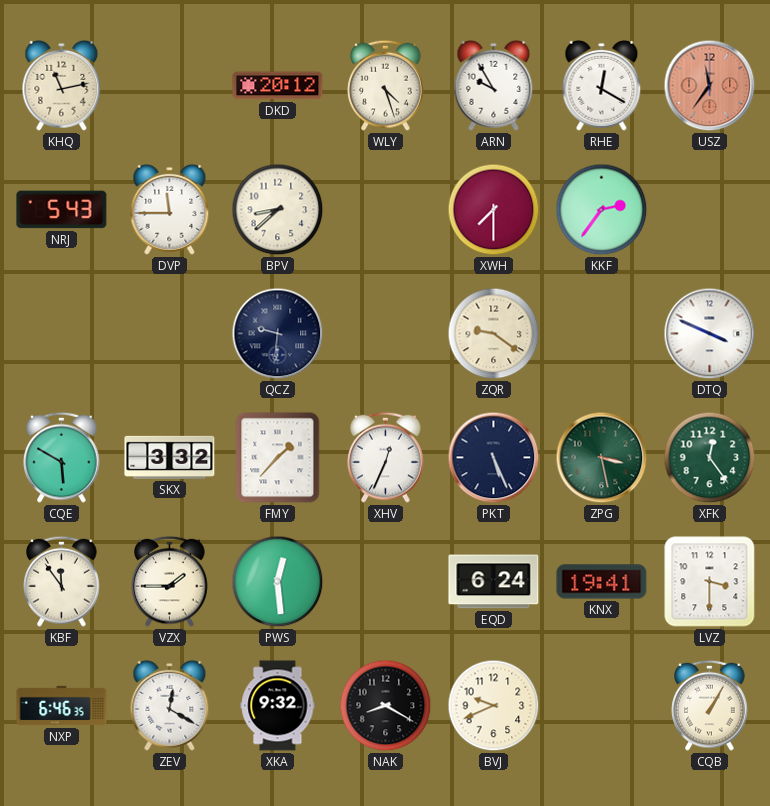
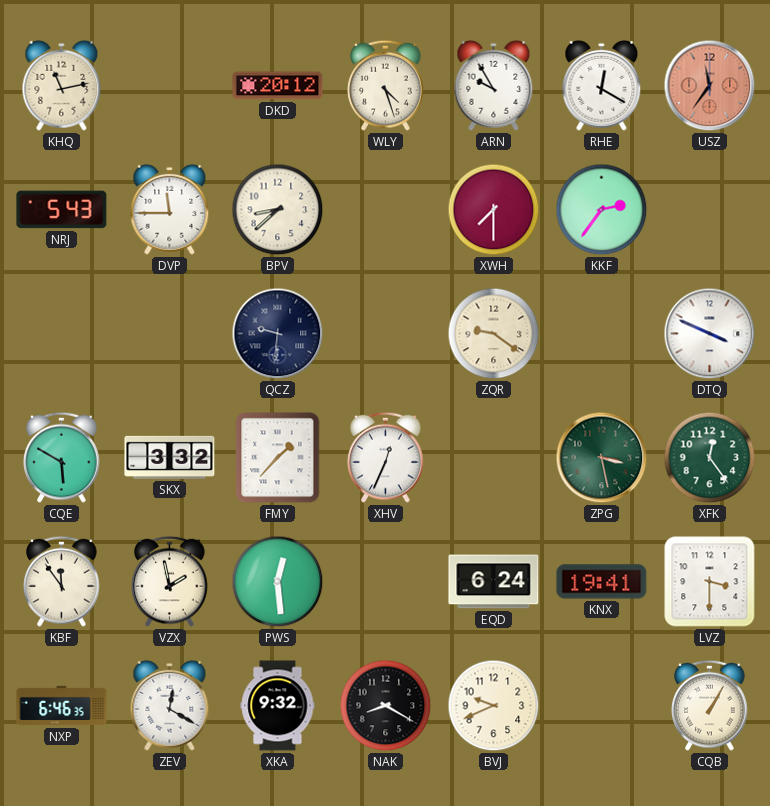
PKT: 5:26 -> none (494, 458)
VZX: 1:45 -> 1:58 (170, 581)
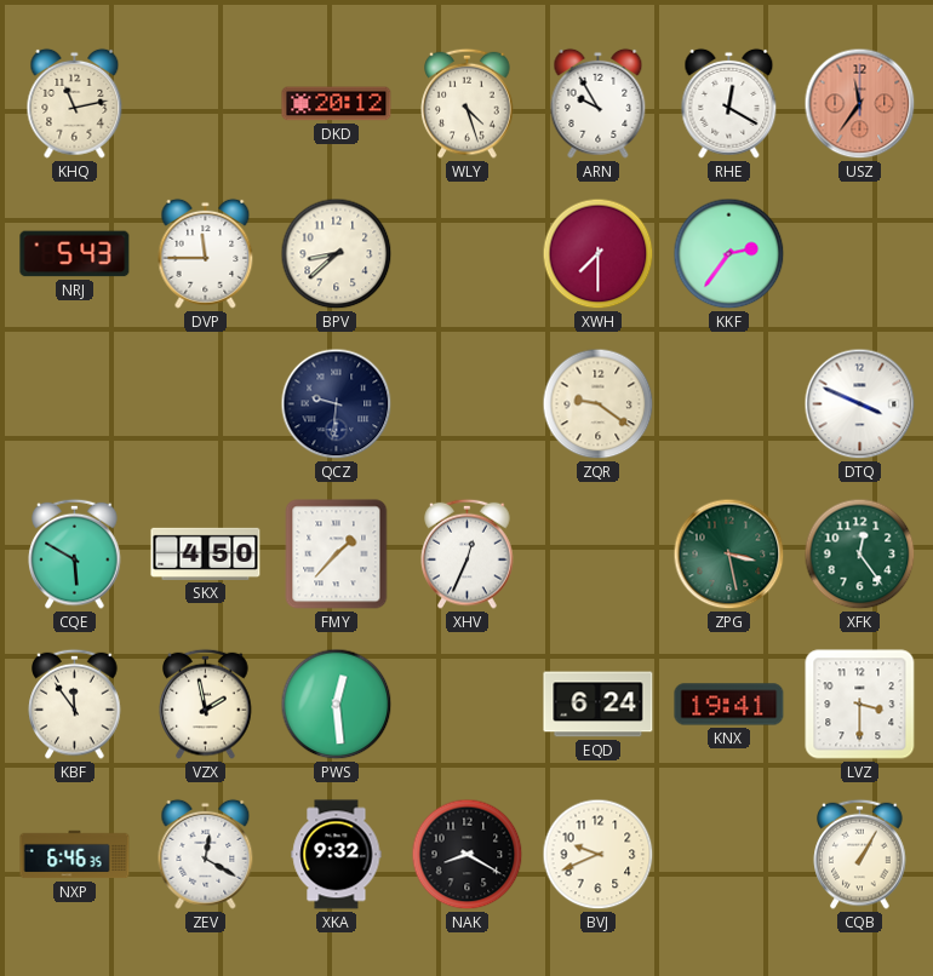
SKX: 3:32 -> 4:50 (206, 553)
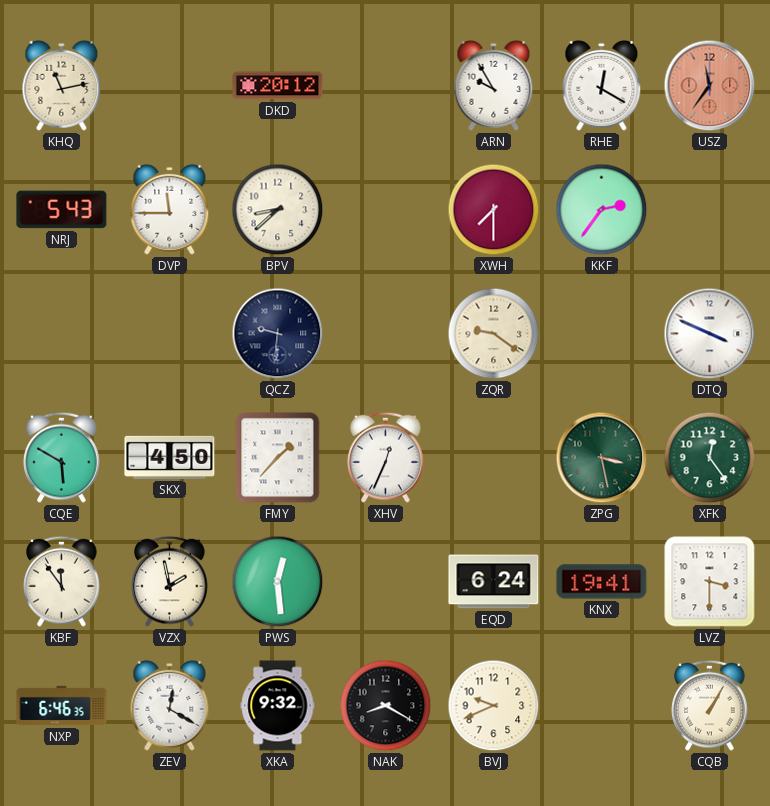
WLY: 4:27 -> none (468, 103)
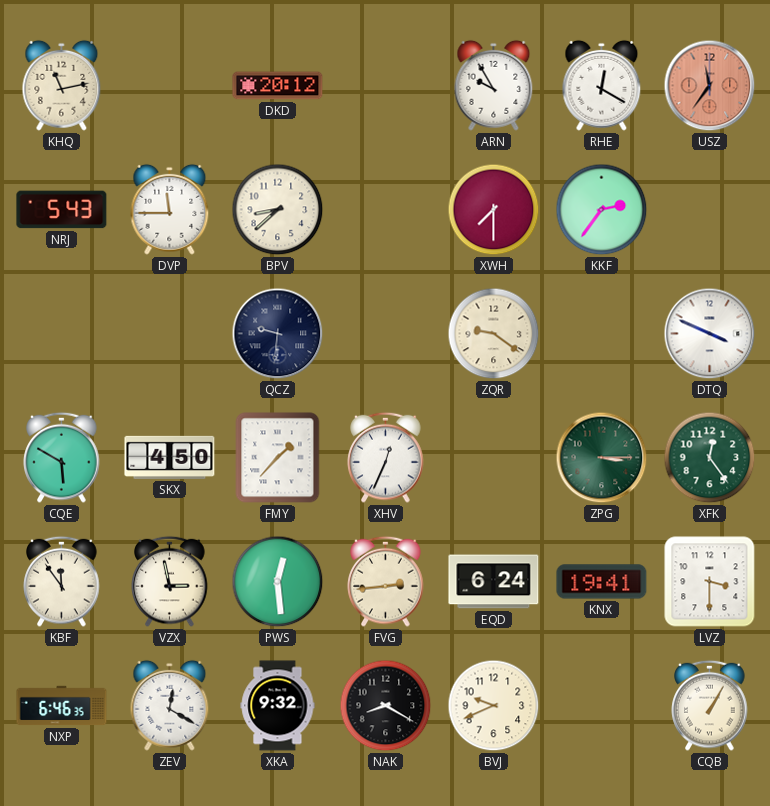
ZPG: 3:28 -> 3:15 (602, 458)
VZX: 1:58 -> 2:58 (170, 581)
FVG: none -> 2:44 (386, 581)
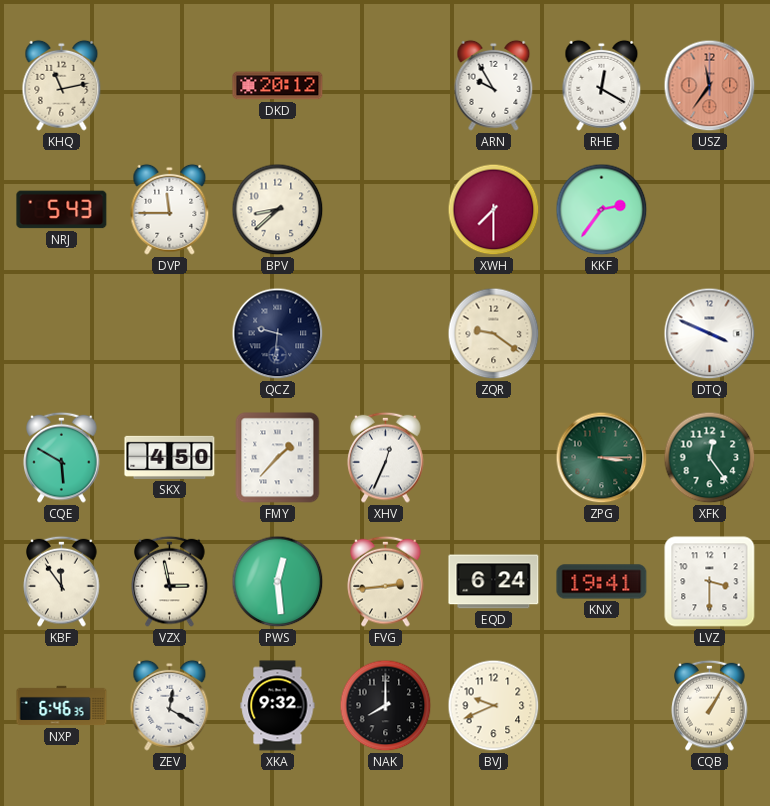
NAK: 8:20 -> 8:00 (386, 706)
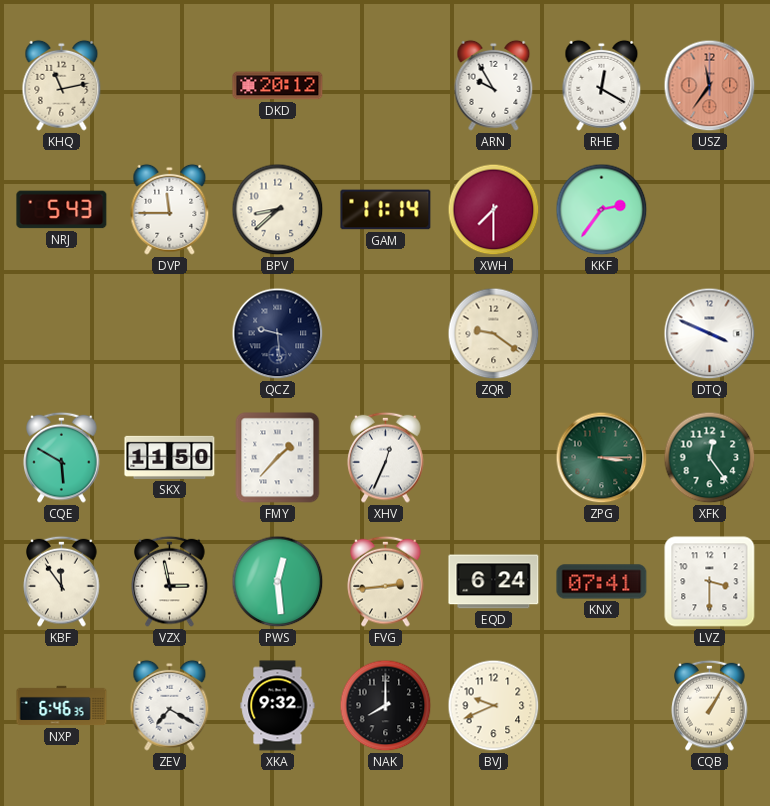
GAM: none -> 11:14 (386, 210)
QCZ: 9:31 -> 9:29 (278, 334)
SKX: 4:50 -> 11:50 (170, 457)
KNX: 19:41 -> 07:41 (602, 582)
ZEV: 12:20 -> 7:20 (170, 705)
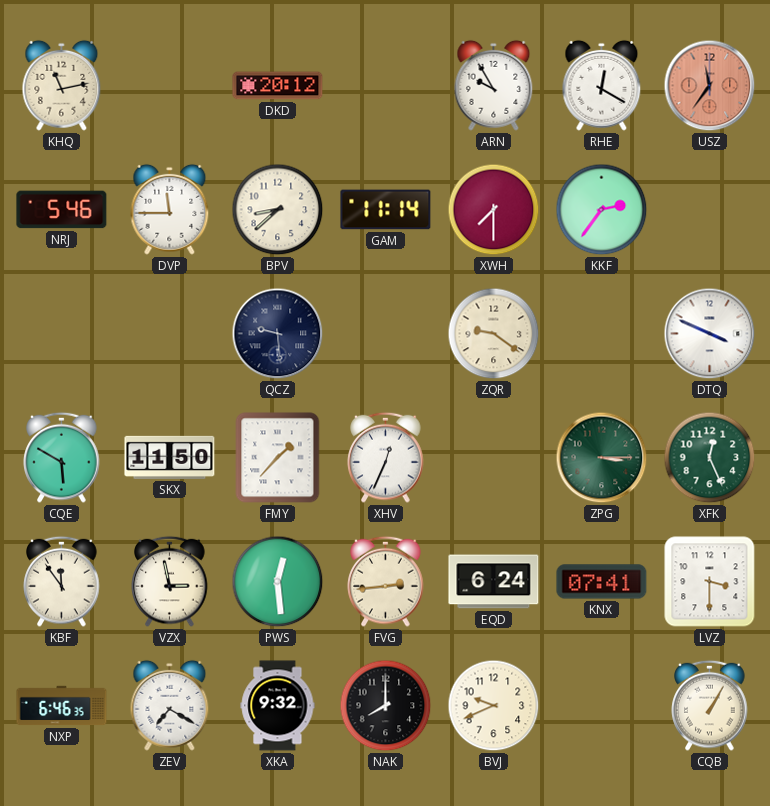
NRJ: 5:43 -> 5:46 (62, 210)
XFK: 12:24 -> 12:26 (710, 458)
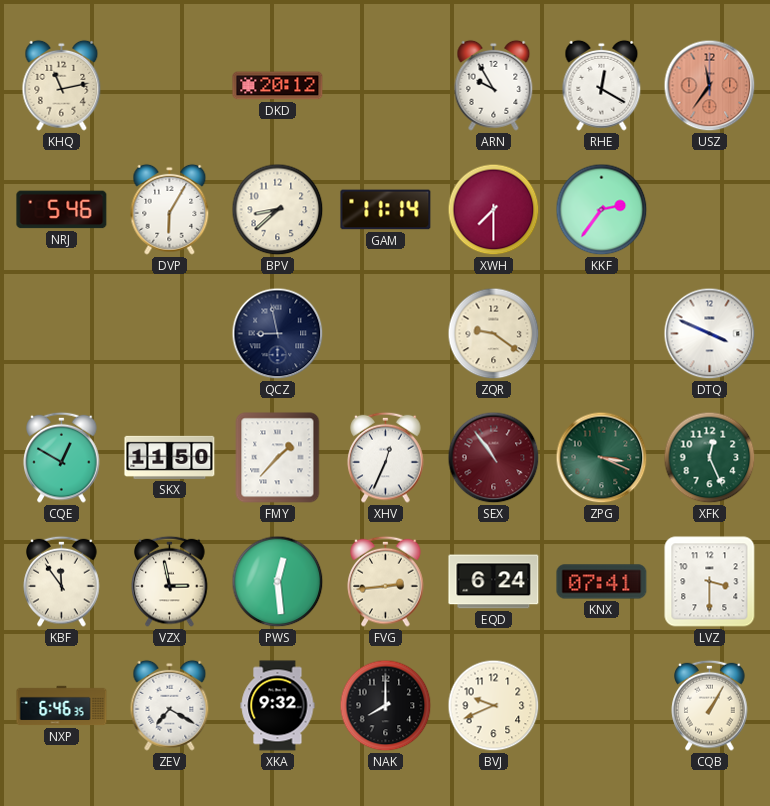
DVP: 11:45 -> 6:05 (170, 209)
QCZ: 9:29 -> 8:58 (278, 334)
CQE: 5:50 -> 12:50 (62, 457)
SEX: none -> 10:54 (494, 458)
ZPG: 3:15 -> 3:19 (602, 458)
